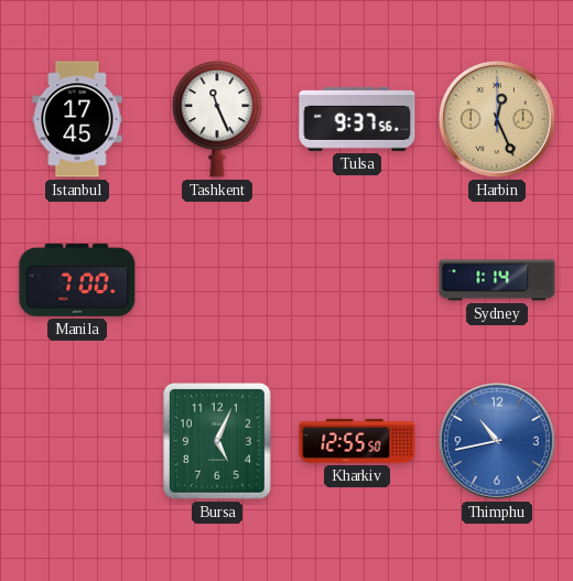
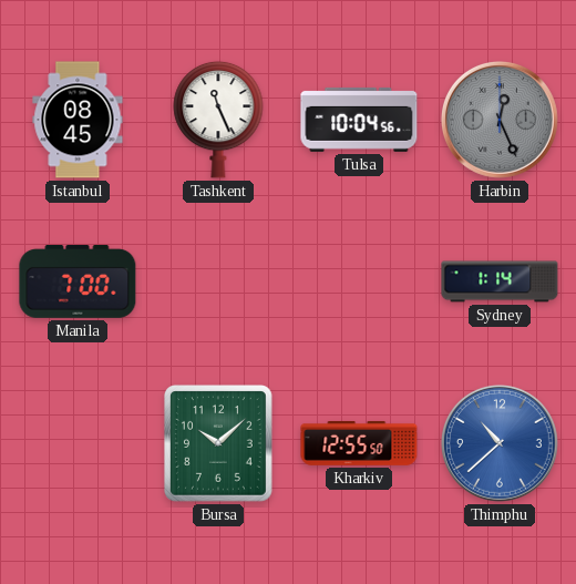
Istanbul: 17:45 -> 08:45 (78, 120)
Tulsa: 9:37 -> 10:04 (359, 120)
Harbin dial: champagne -> grey (500, 120)
Bursa: 5:04 -> 10:08 (219, 444)
Thimphu: 10:43 -> 10:38 (500, 443)
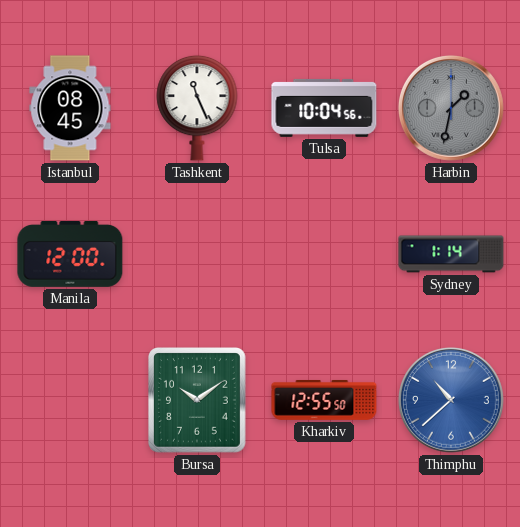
Harbin: 12:26 -> 1:32 (451, 108)
Manila: 7:00 -> 12:00 (70, 254)
Bursa: 10:08 -> 10:09 (198, 401)
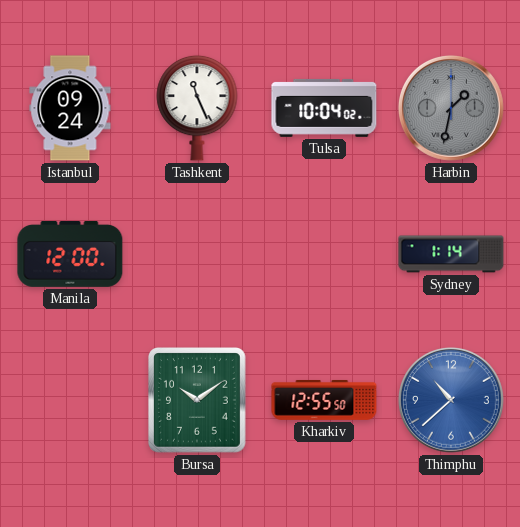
Istanbul: 08:45 -> 09:24 (70, 108)
Tulsa: 10:04:56 -> 10:04:02 (324, 108)
